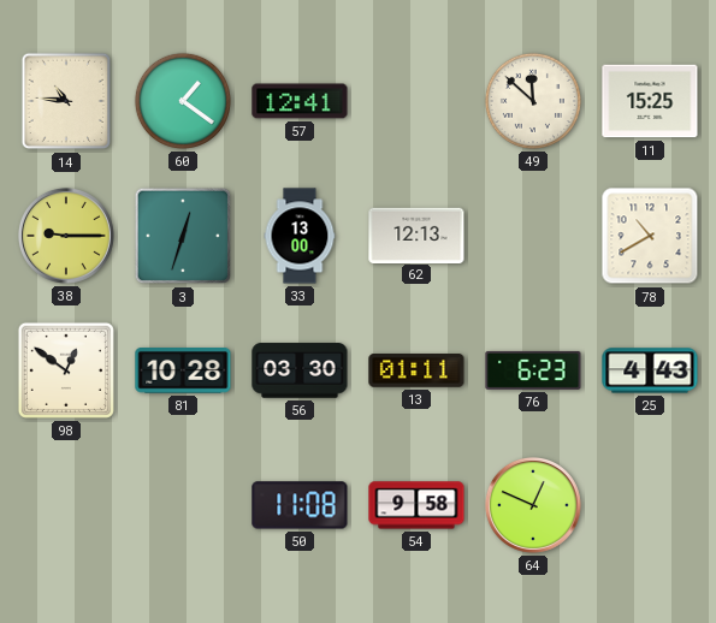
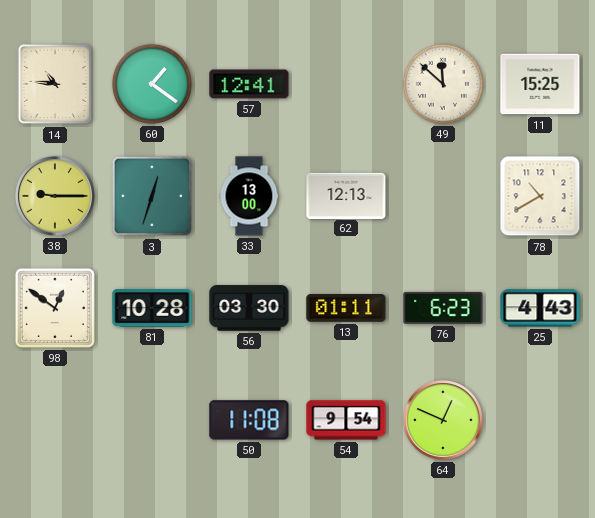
54: 9:58 -> 9:54 (346, 420)
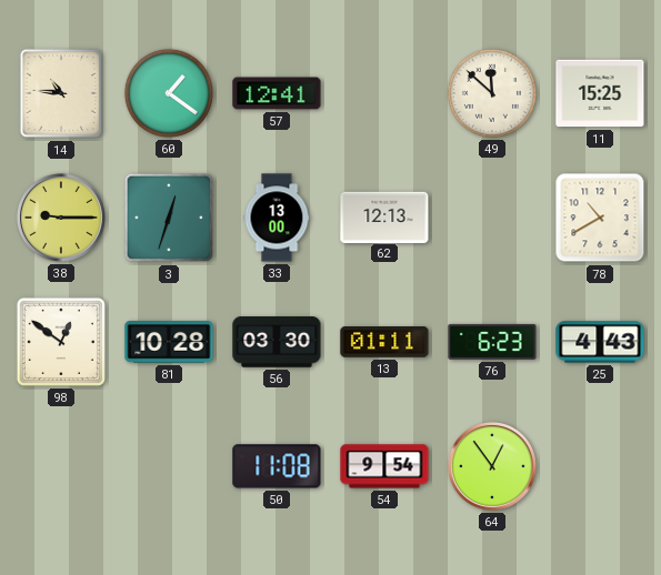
64: 12:49 -> 12:54 (492, 466)
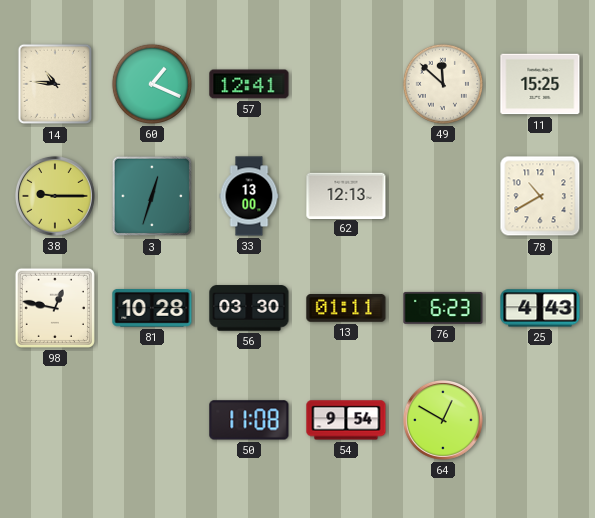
60: 1:21 -> 1:19 (152, 84)
98: 12:51 -> 12:47 (55, 308)
64: 12:54 -> 12:50 (443, 420)
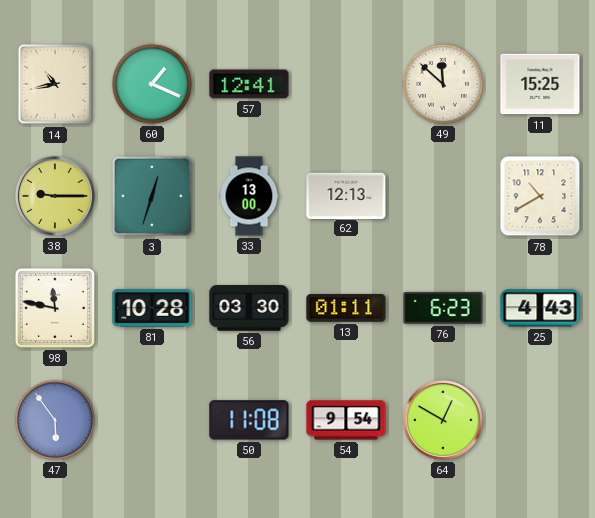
14: 10:46 -> 10:43 (55, 84)
98: 12:47 -> 11:47 (55, 308)
47: none -> 5:54 (55, 420)
